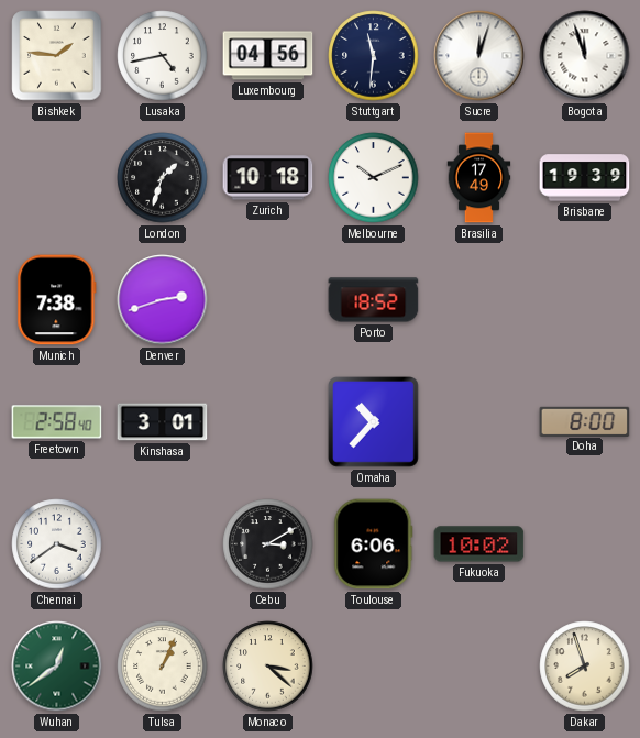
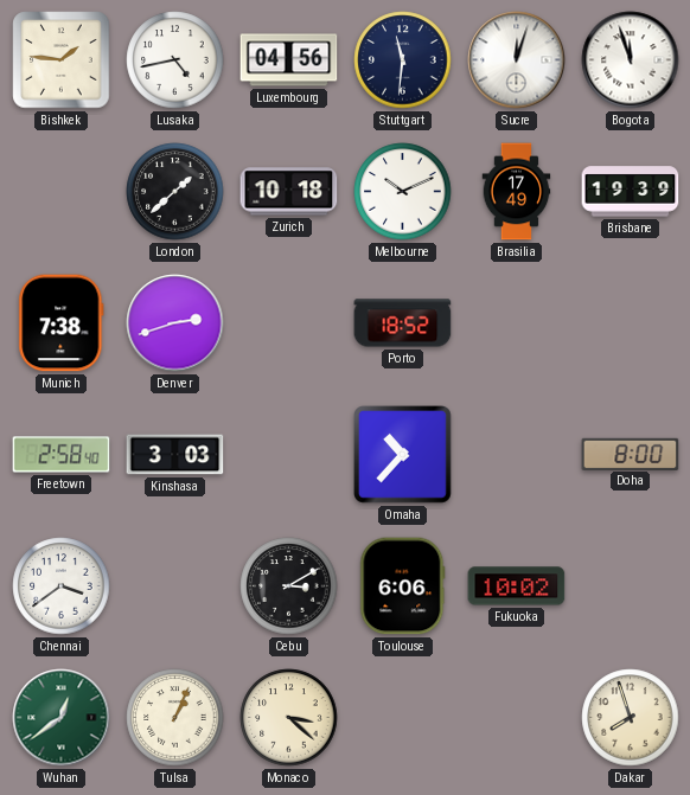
London: 1:33 -> 1:38 (175, 192)
Kinshasa: 3:01 -> 3:03 (175, 455)
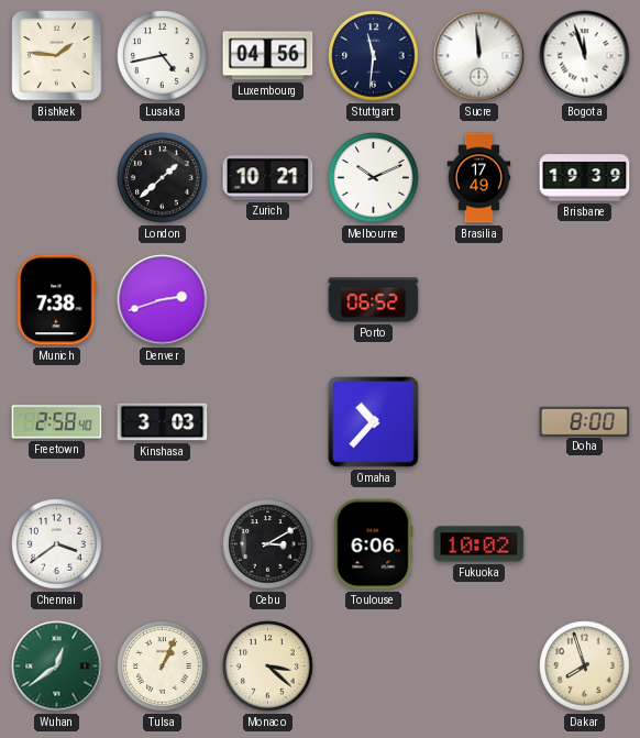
Sucre: 12:03 -> 11:59 (479, 56)
Zurich: 10:18 -> 10:21 (268, 178)
Porto: 18:52 -> 06:52 (374, 300)
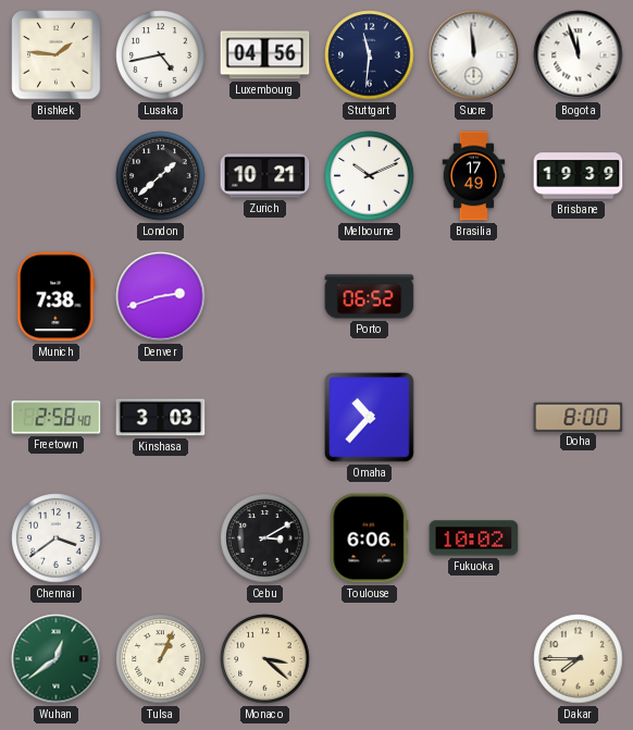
Dakar: 7:57 -> 7:45 (579, 659)
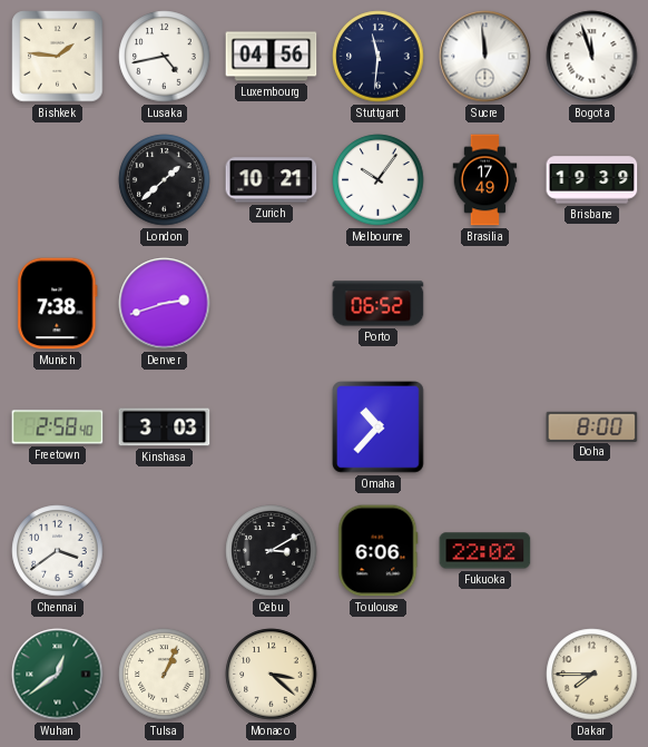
Melbourne: 10:11 -> 10:06 (379, 180)
Fukuoka: 10:02 -> 22:02 (485, 551)
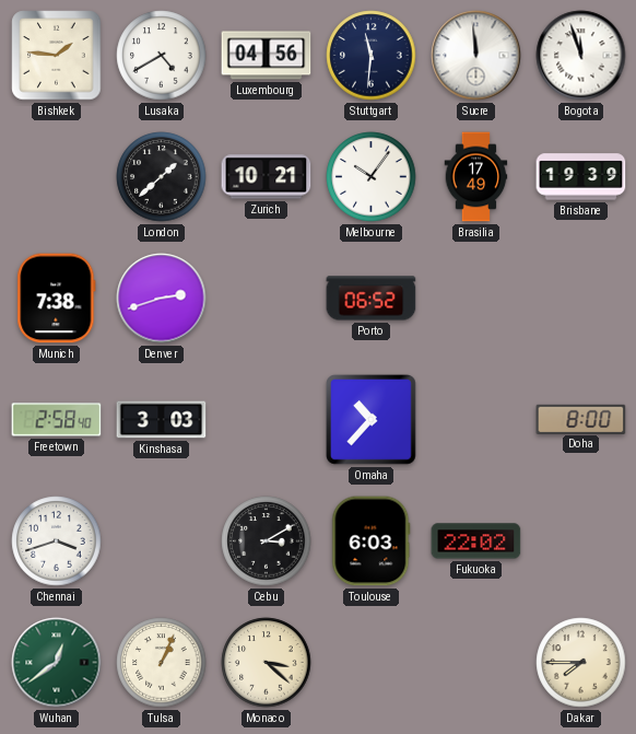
Lusaka: 4:43 -> 4:40 (162, 56)
Chennai: 3:39 -> 3:42 (57, 541)
Toulouse: 6:06 -> 6:03 (372, 541)
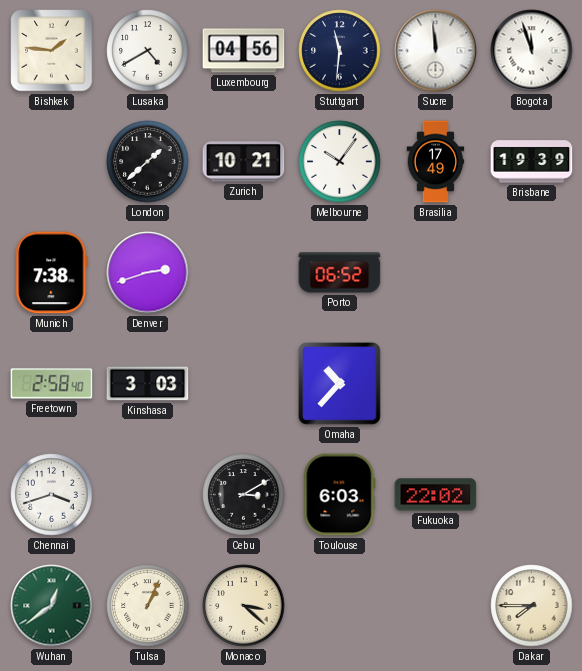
Doha: 8:00 -> none (581, 419)
